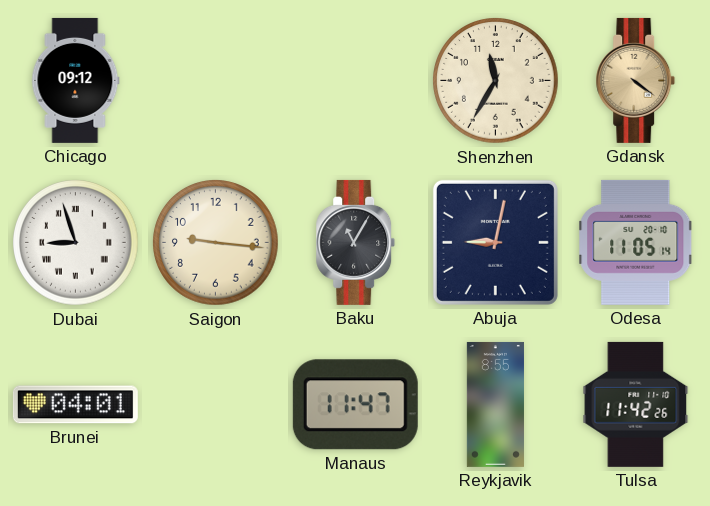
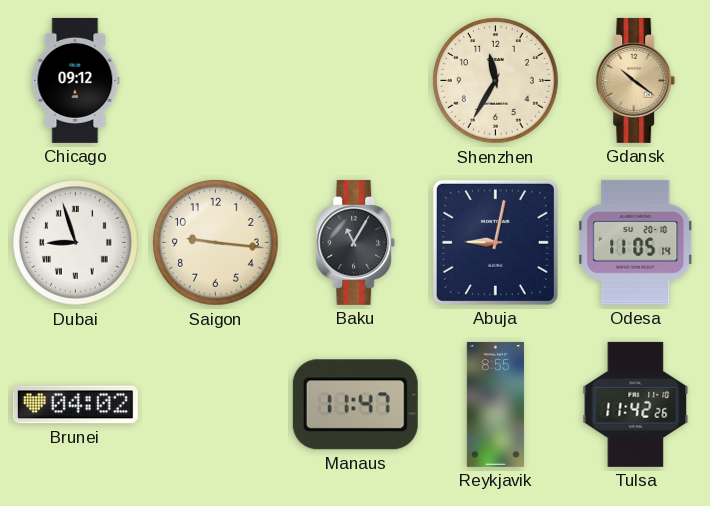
Gdansk: 4:21 -> 10:21 (636, 80)
Brunei: 04:01 -> 04:02 (75, 405)
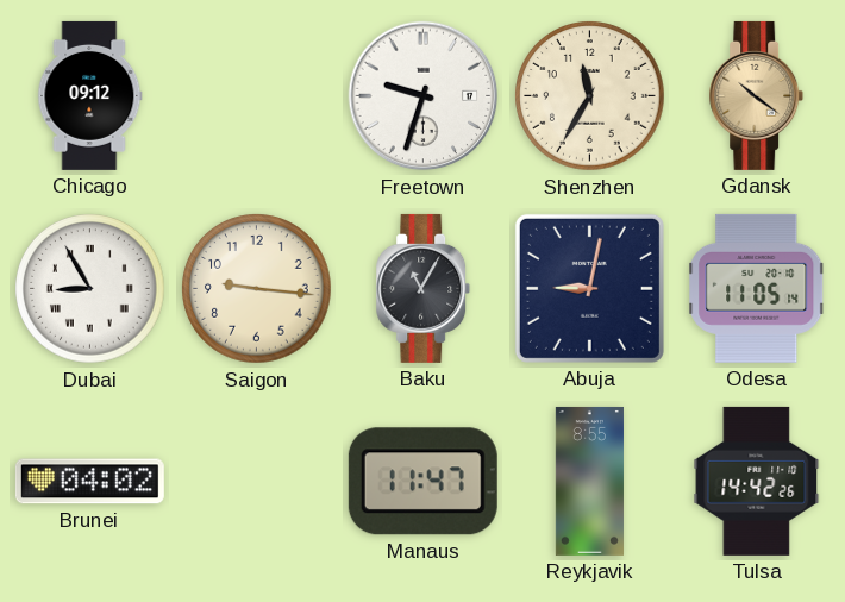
Freetown: none -> 9:33 (424, 96)
Dubai: 8:57 -> 8:55 (90, 289)
Tulsa: 11:42 -> 14:42 (757, 481)
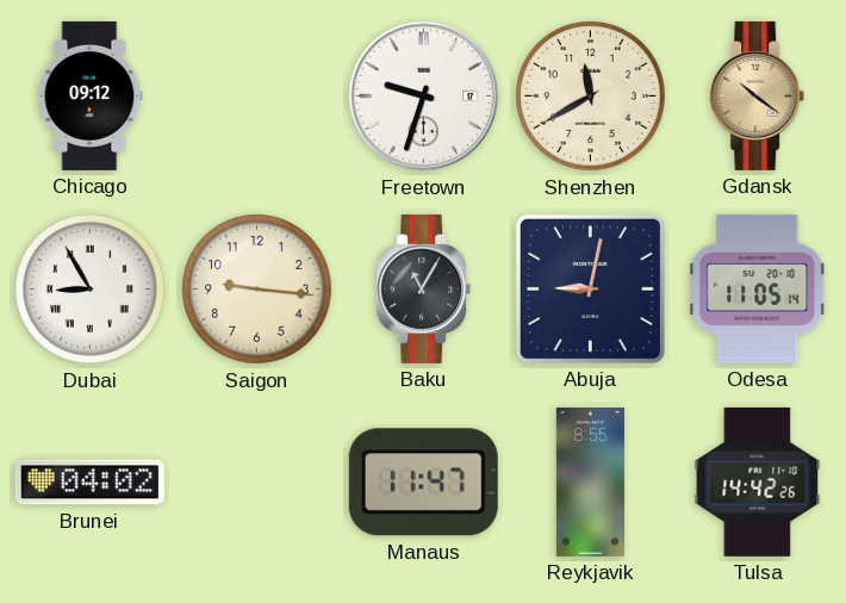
Shenzhen: 11:35 -> 11:40 (591, 97)
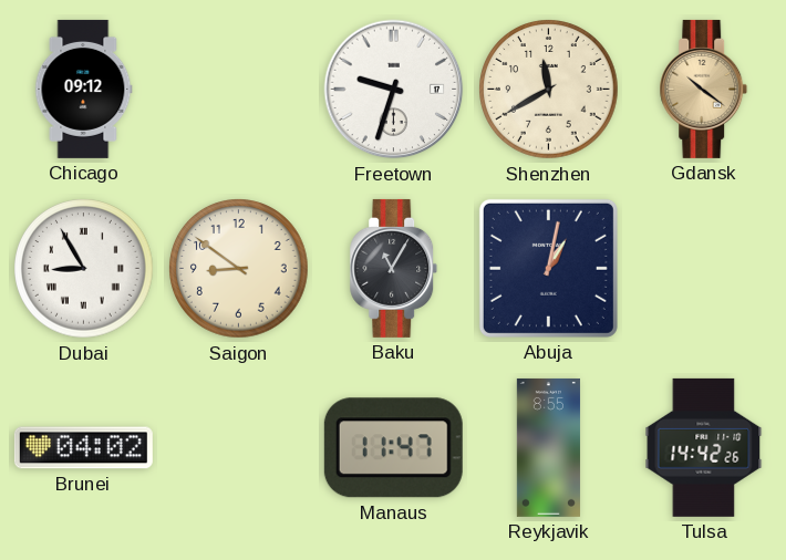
Saigon: 9:16 -> 8:51 (239, 269)
Abuja: 9:02 -> 1:02 (548, 268)
Odesa: 11:05 -> none (758, 288)
